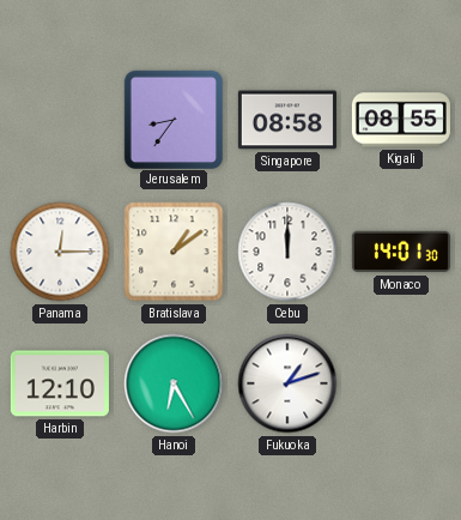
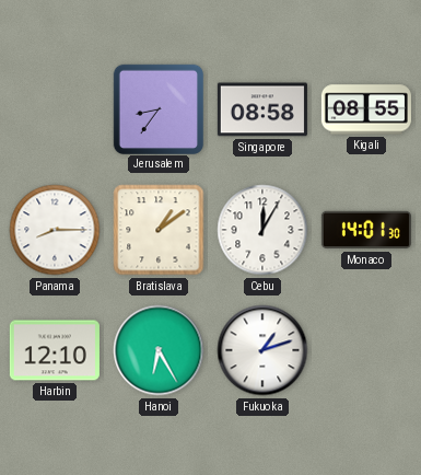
Panama: 12:15 -> 8:15 (55, 230)
Cebu: 12:00 -> 12:05 (262, 230)
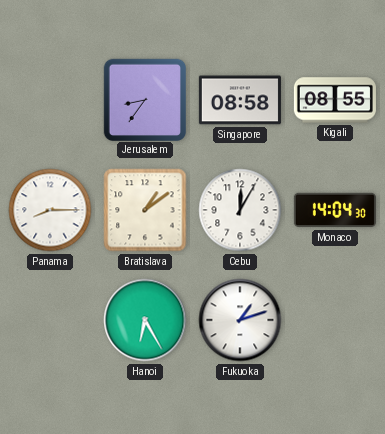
Monaco: 14:01 -> 14:04 (335, 210)
Harbin: 12:10 -> none (55, 350)
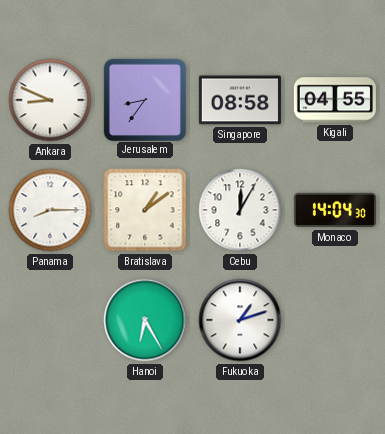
Ankara: none -> 8:49 (50, 100)
Kigali: 08:55 -> 04:55 (335, 100)
